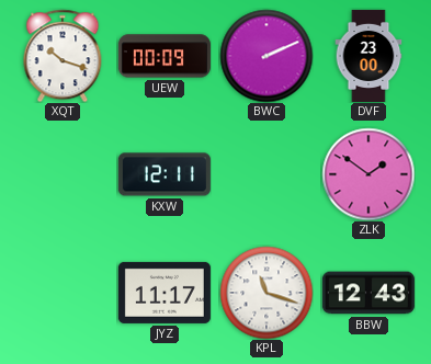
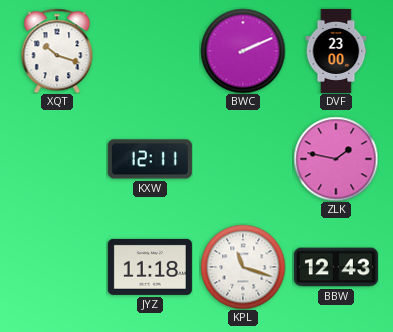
UEW: 00:09 -> none (165, 56)
ZLK: 1:51 -> 1:47 (336, 159)
JYZ: 11:17 -> 11:18 (150, 267)
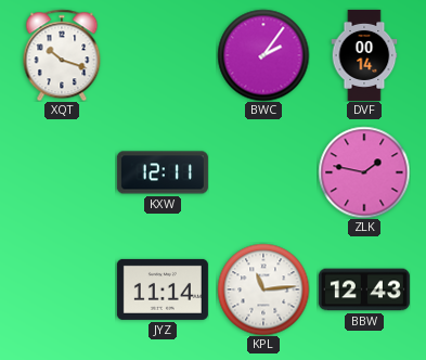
BWC: 2:11 -> 2:06 (263, 55)
DVF: 23:00 -> 00:14 (364, 55)
JYZ: 11:18 -> 11:14 (163, 290)
KPL: 11:18 -> 11:14 (263, 290)
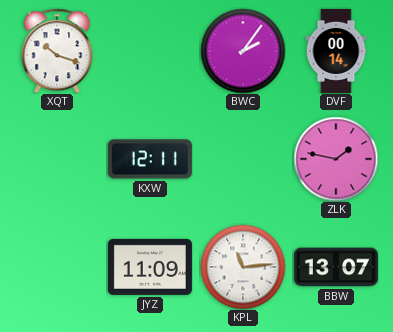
JYZ: 11:14 -> 11:09 (150, 267)
BBW: 12:43 -> 13:07 (336, 267)
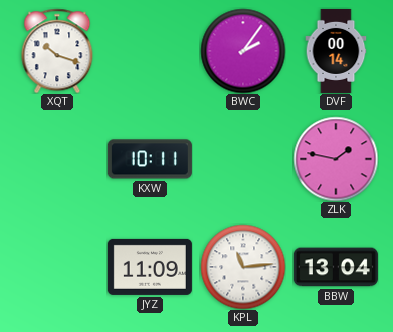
KXW: 12:11 -> 10:11 (150, 159)
BBW: 13:07 -> 13:04 (336, 267)
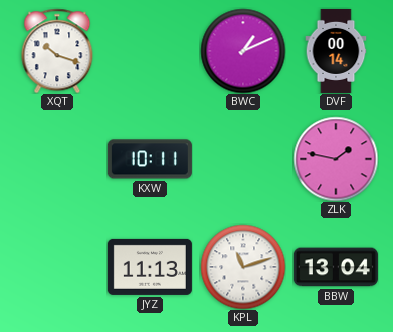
BWC: 2:06 -> 1:11 (243, 51)
JYZ: 11:09 -> 11:13 (150, 267)
KPL: 11:14 -> 11:12 (243, 267)
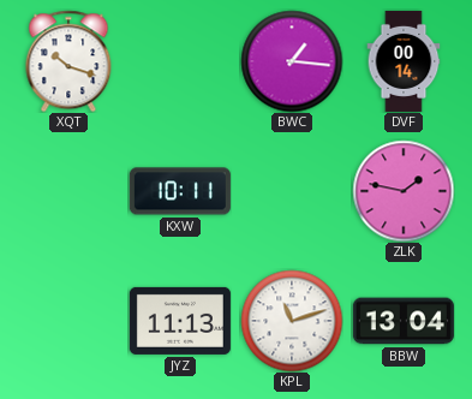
BWC: 1:11 -> 1:16 (292, 61)
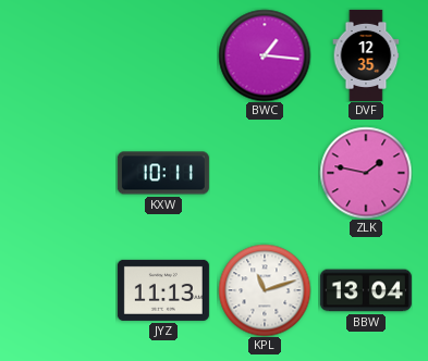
XQT: 10:18 -> none (68, 61)
DVF: 00:14 -> 12:35 (366, 55)
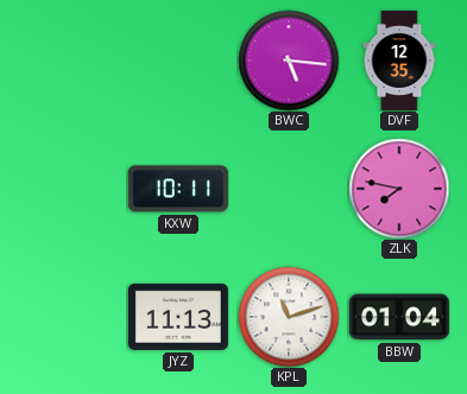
BWC: 1:16 -> 5:16 (289, 61)
ZLK: 1:47 -> 7:47 (399, 189)
BBW: 13:04 -> 01:04 (399, 317)
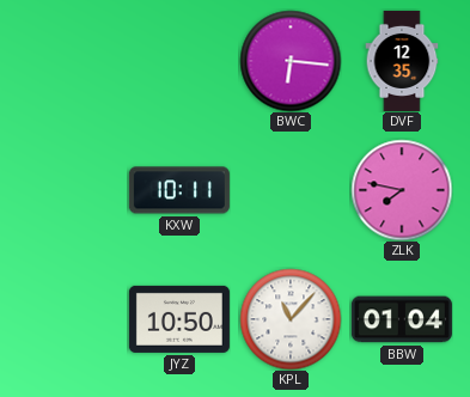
BWC: 5:16 -> 6:16 (291, 61)
JYZ: 11:13 -> 10:50 (179, 319)
KPL: 11:12 -> 11:07 (291, 319)
